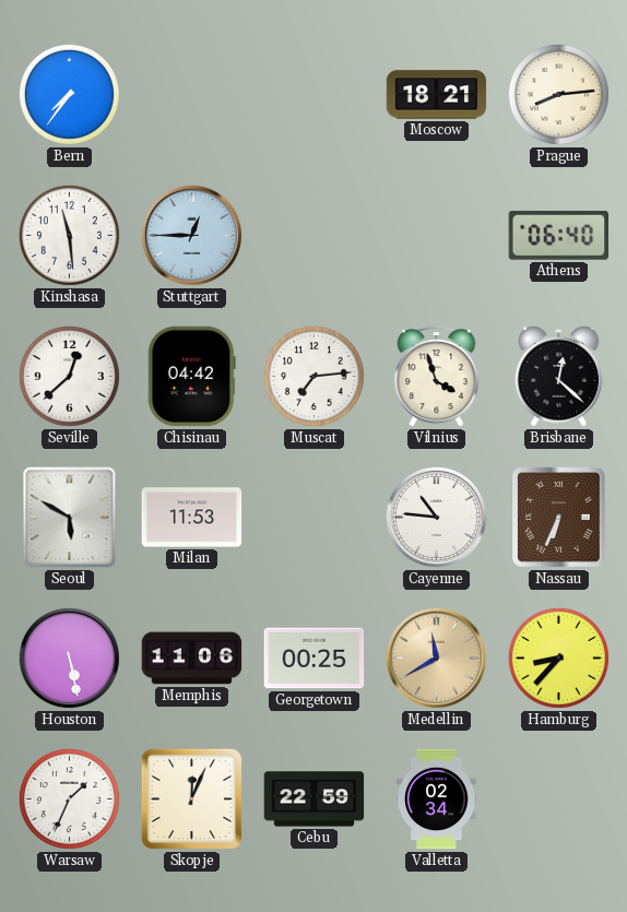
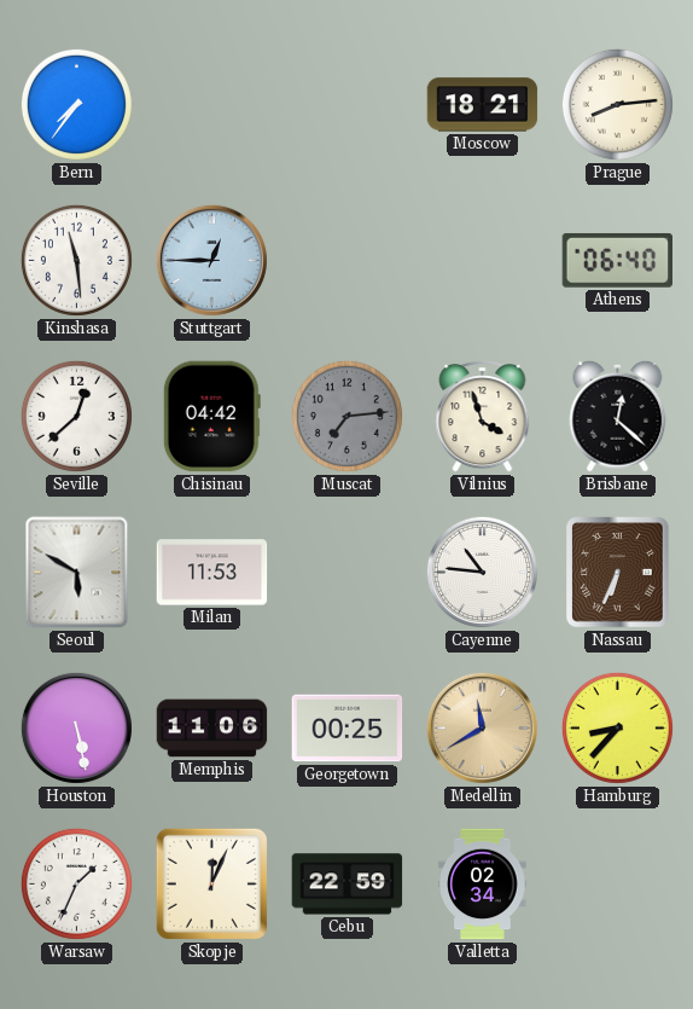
Muscat dial: white -> grey (346, 416)
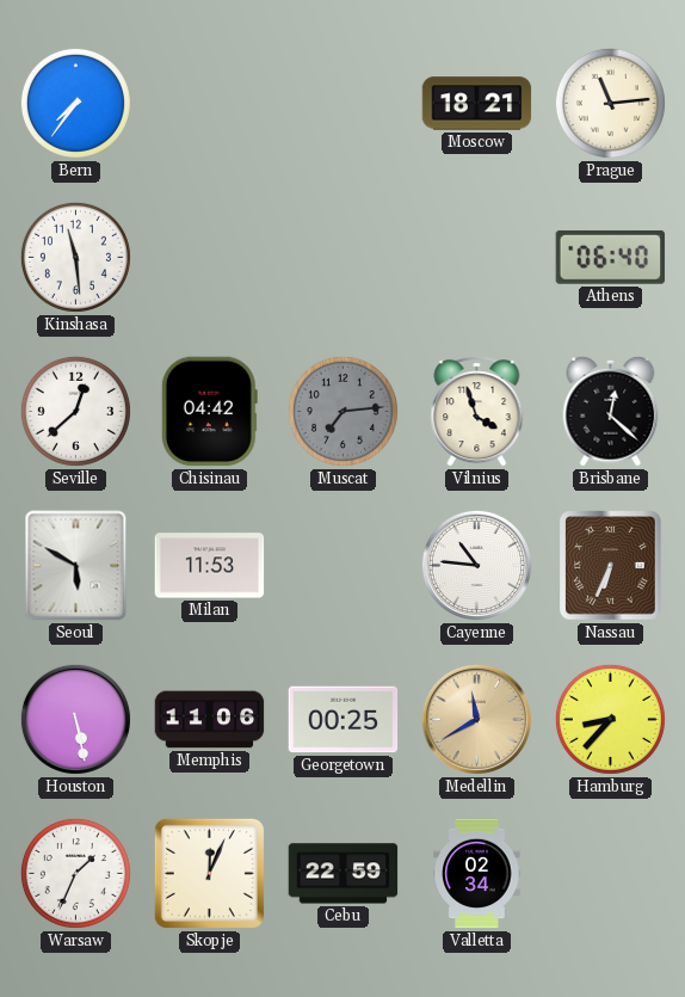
Prague: 8:14 -> 11:14 (610, 103)
Stuttgart: 12:45 -> none (211, 260)
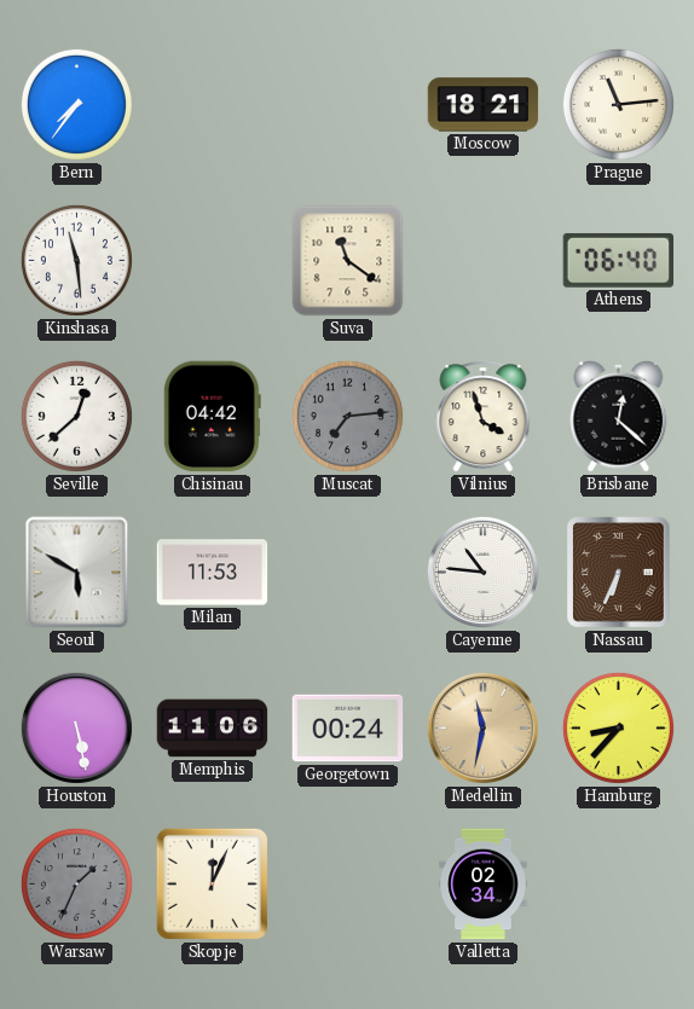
Suva: none -> 11:21 (348, 261)
Georgetown: 00:25 -> 00:24 (348, 729)
Medellin: 11:40 -> 11:32 (482, 727)
Warsaw dial: white -> grey (76, 883)
Cebu: 22:59 -> none (344, 874)
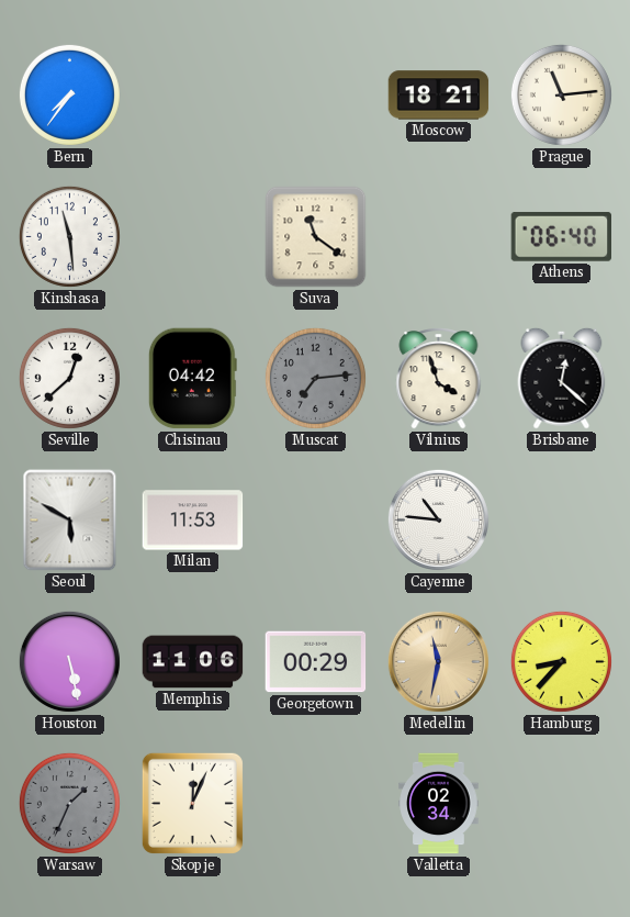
Nassau: 6:34 -> none (619, 573)
Georgetown: 00:24 -> 00:29 (316, 662)
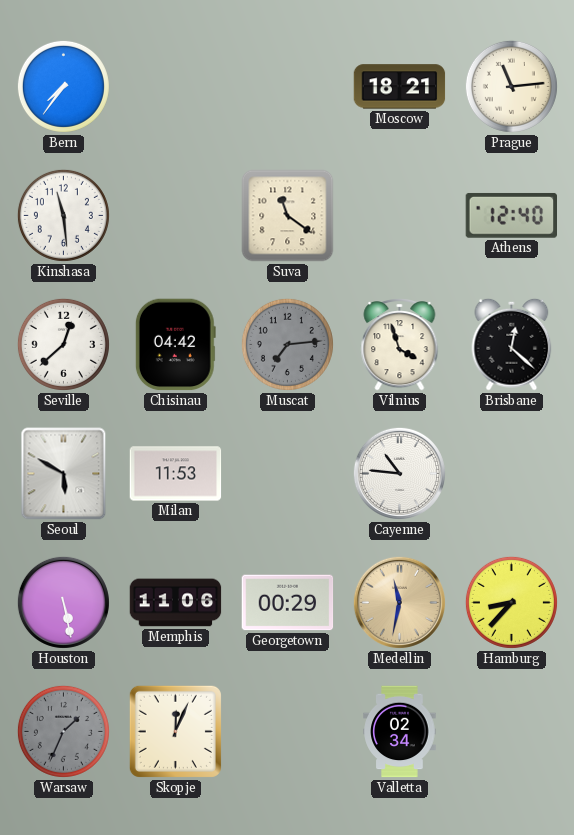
Athens: 06:40 -> 12:40 (511, 215)
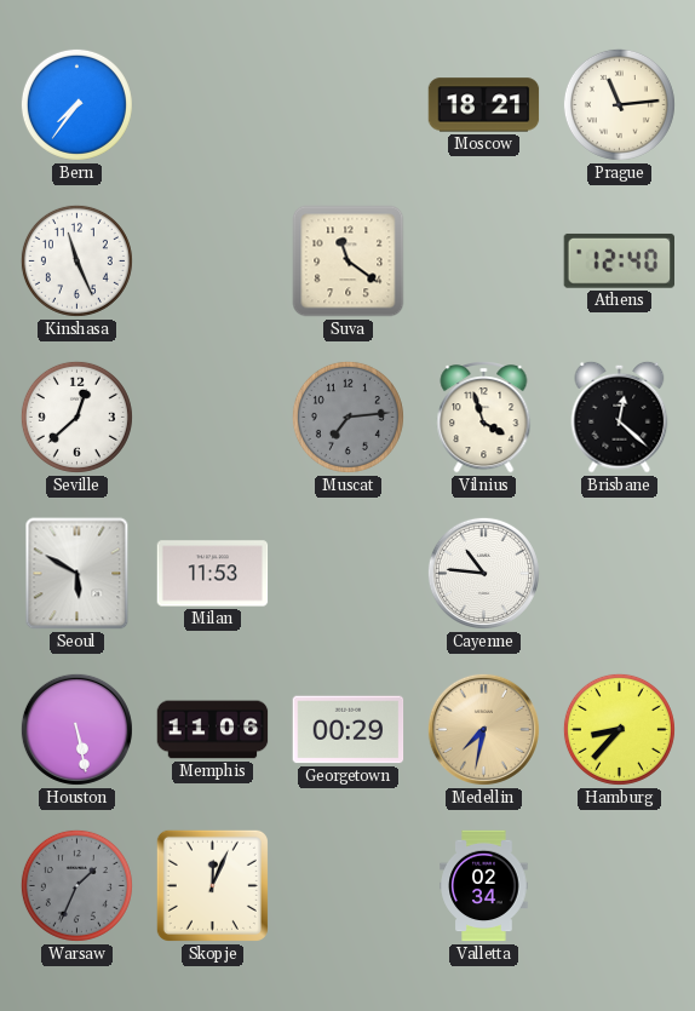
Kinshasa: 11:29 -> 11:26 (76, 260)
Chisinau: 04:42 -> none (175, 345)
Medellin: 11:32 -> 7:32 (483, 729)
